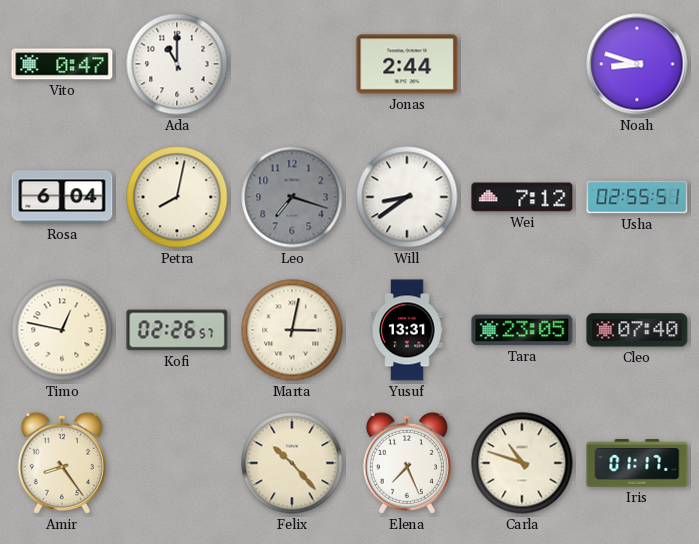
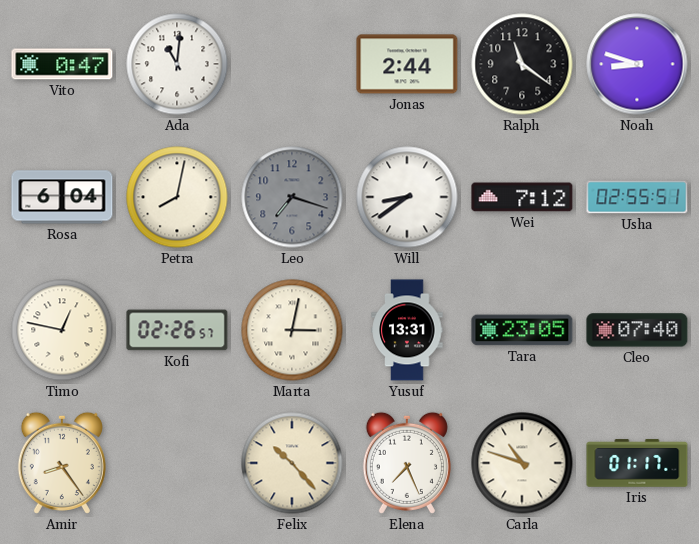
Ada: 11:00 -> 11:01 (177, 64)
Ralph: none -> 11:21 (522, 64)
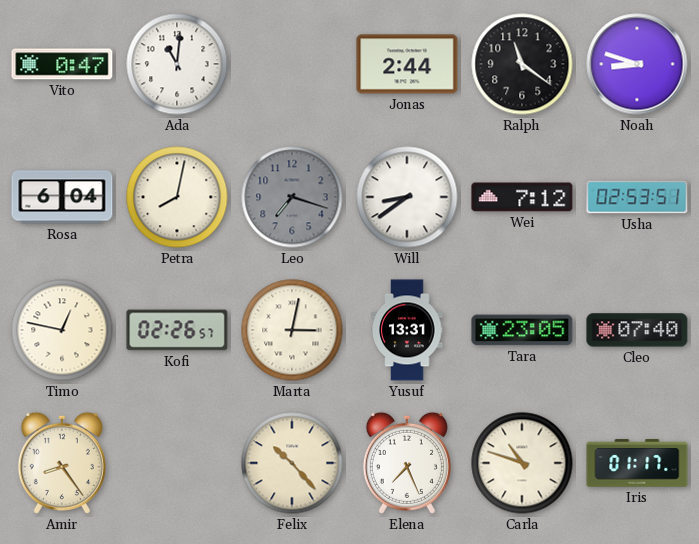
Usha: 02:55 -> 02:53 (637, 197)
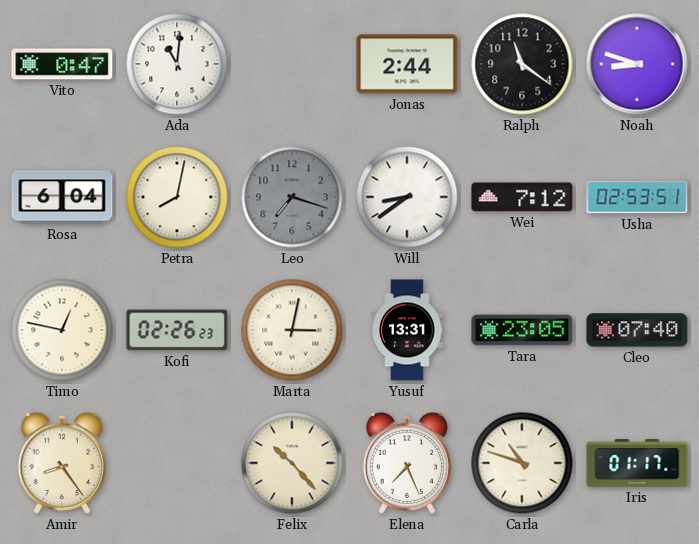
Kofi: 02:26:57 -> 02:26:23 (177, 330)
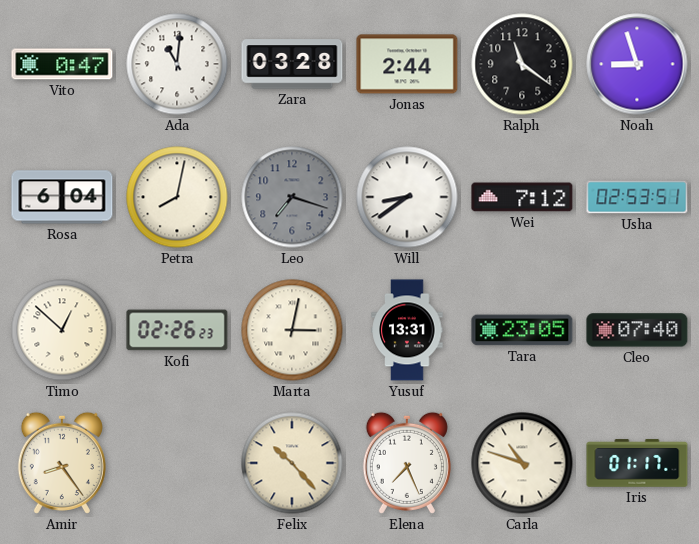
Zara: none -> 03:28 (292, 64)
Noah: 8:48 -> 8:57 (637, 64)
Timo: 12:47 -> 12:52 (62, 330)
